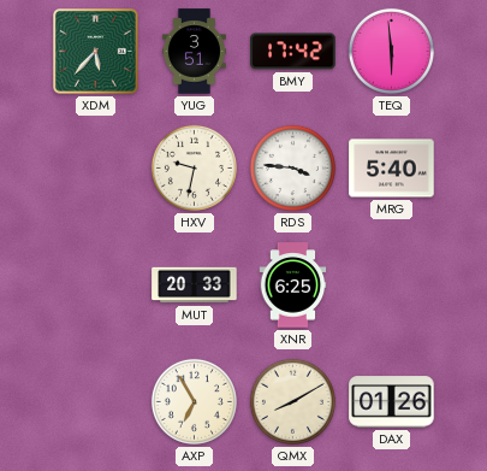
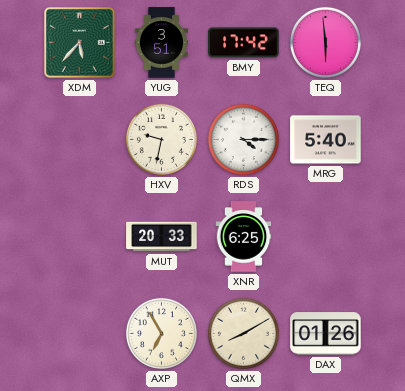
RDS: 3:46 -> 4:15 (243, 139)
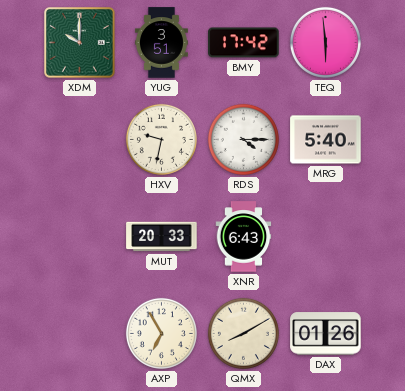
XDM: 5:37 -> 10:00 (80, 43)
XNR: 6:25 -> 6:43 (244, 237)
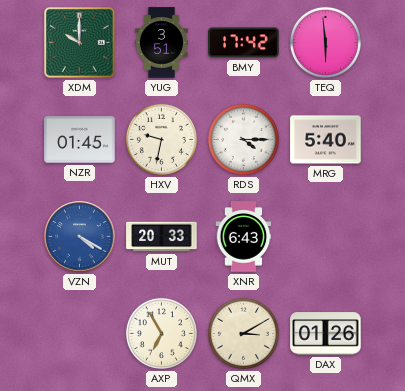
NZR: none -> 01:45 (80, 140)
VZN: none -> 4:20 (80, 237)
QMX: 8:10 -> 3:10 (243, 333)
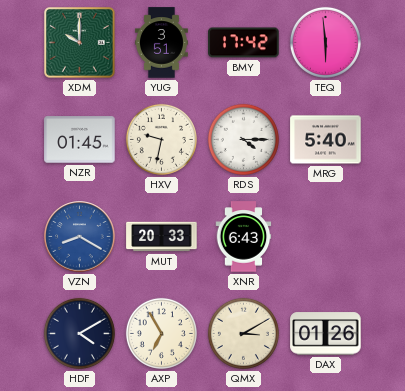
VZN: 4:20 -> 8:20 (80, 237)
HDF: none -> 4:10 (79, 333)
